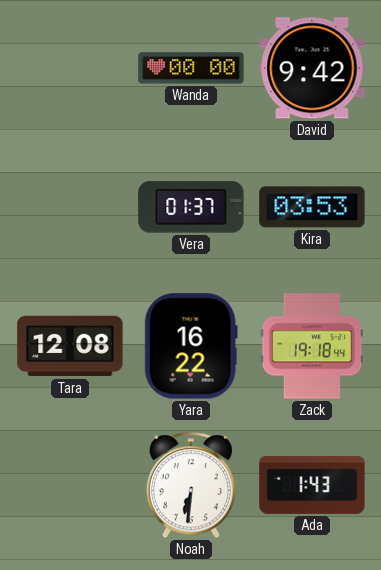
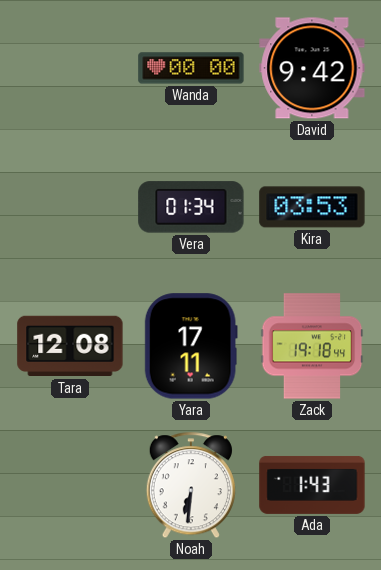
Vera: 01:37 -> 01:34 (191, 207)
Yara: 16:22 -> 17:11 (191, 346)
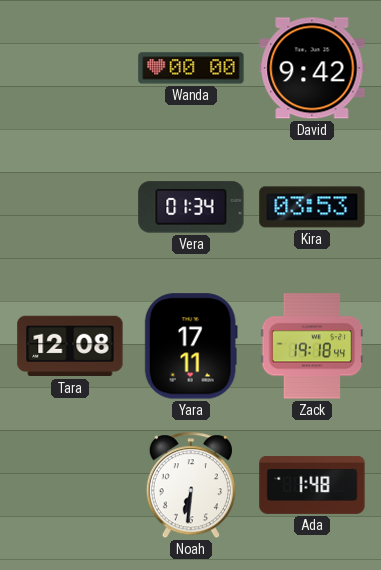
Ada: 1:43 -> 1:48 (312, 485)
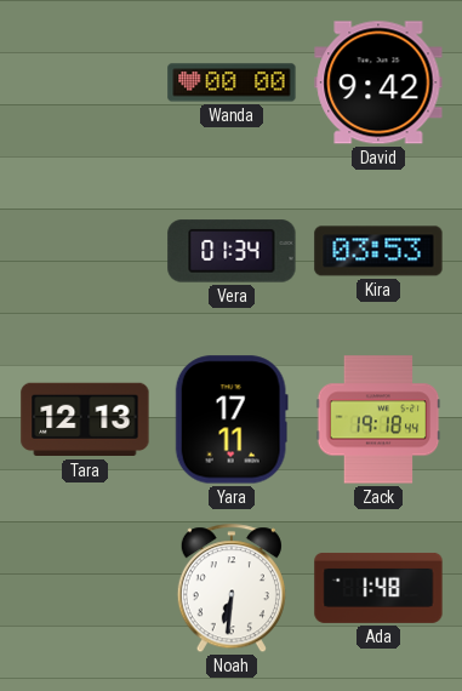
Tara: 12:08 -> 12:13 (85, 419)
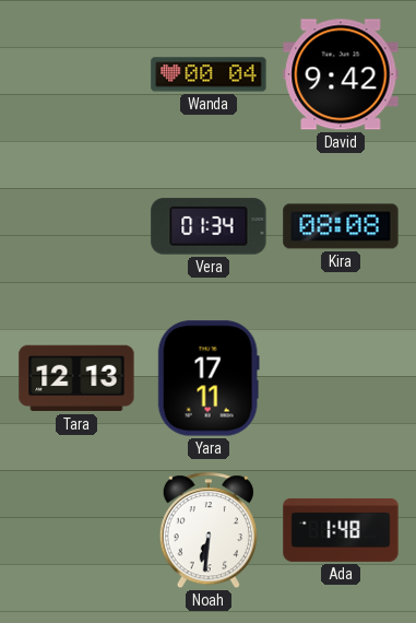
Wanda: 00:00 -> 00:04 (209, 74)
Kira: 03:53 -> 08:08 (341, 226)
Zack: 19:18 -> none (378, 419)
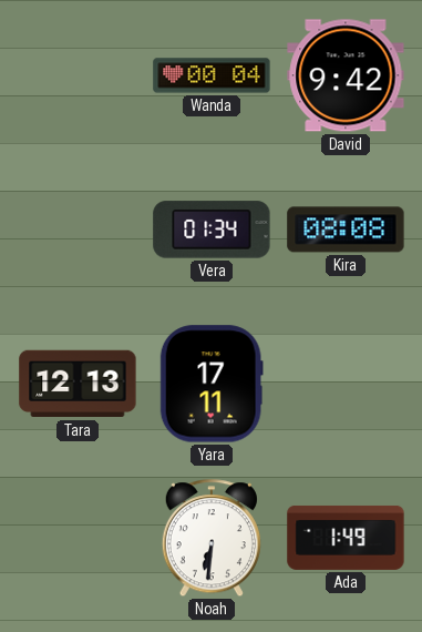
Ada: 1:48 -> 1:49 (346, 538)
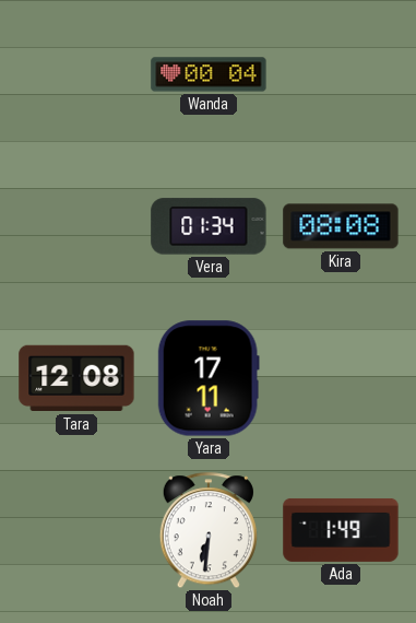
David: 9:42 -> none (346, 75)
Tara: 12:13 -> 12:08 (76, 378)
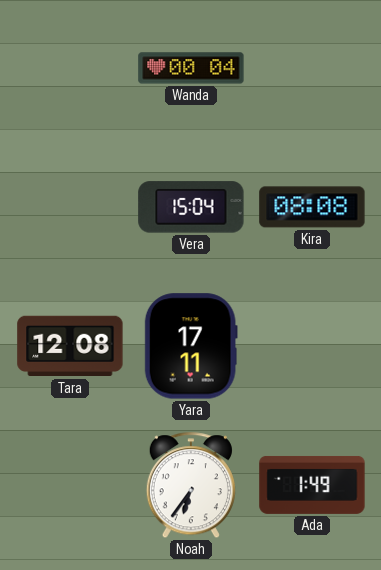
Vera: 01:34 -> 15:04 (191, 207)
Noah: 6:31 -> 6:36 (191, 486)
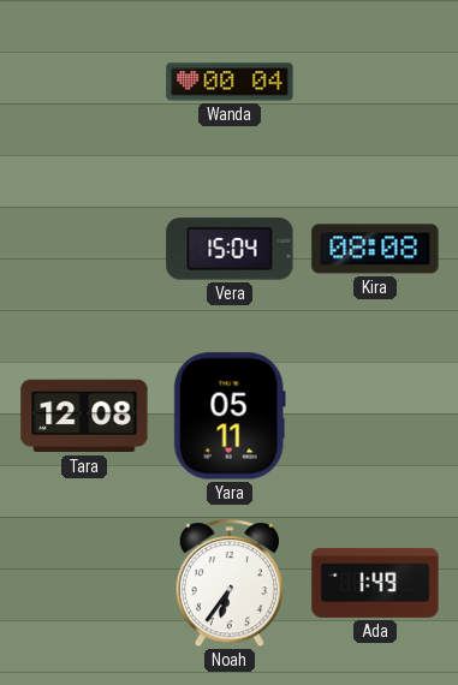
Yara: 17:11 -> 05:11 (230, 416)
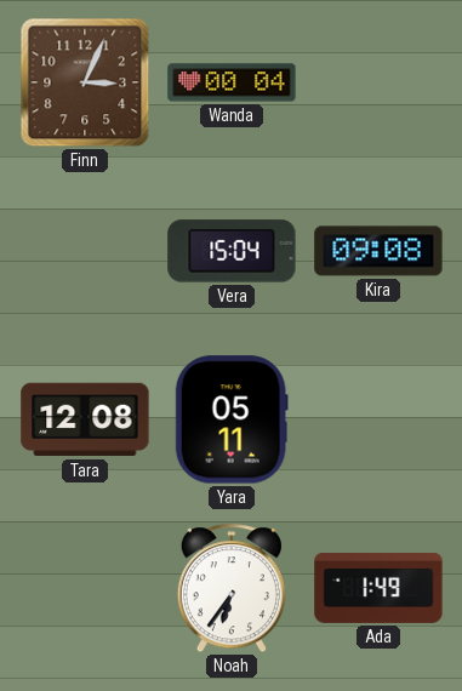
Finn: none -> 3:04 (85, 82)
Kira: 08:08 -> 09:08 (378, 251)
